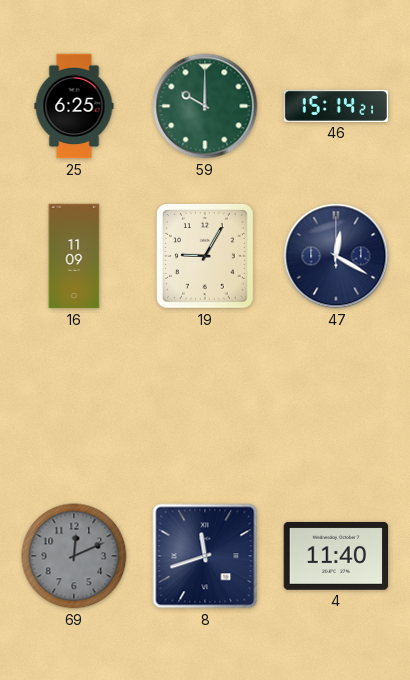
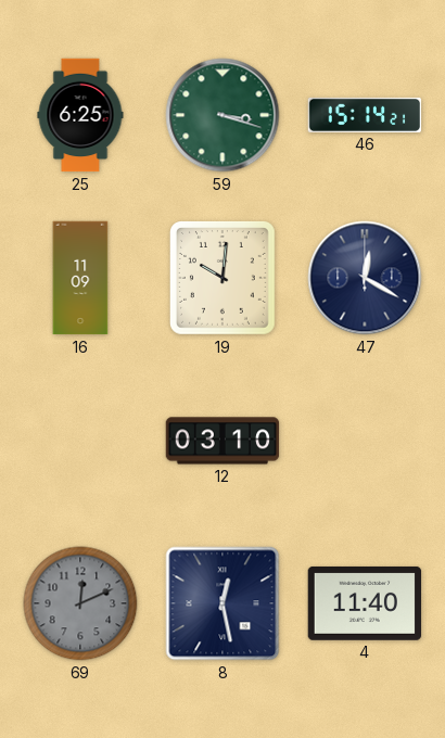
59: 10:00 -> 3:18 (223, 115)
19: 9:05 -> 10:01 (223, 278)
12: none -> 03:10 (223, 441)
8: 11:42 -> 12:28 (223, 603)
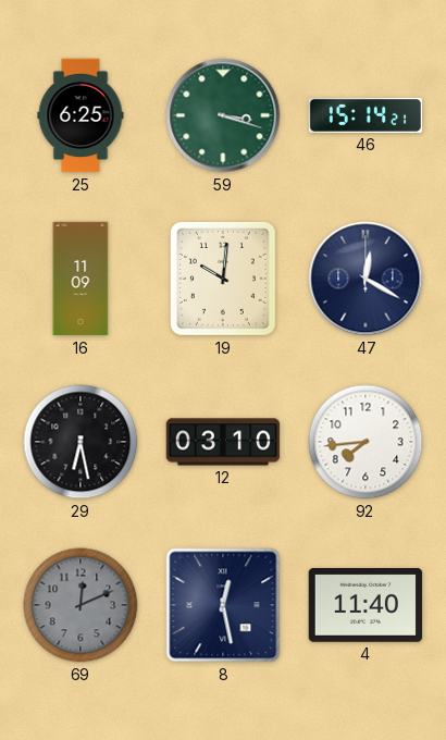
29: none -> 6:28 (80, 442)
92: none -> 7:44 (366, 442)
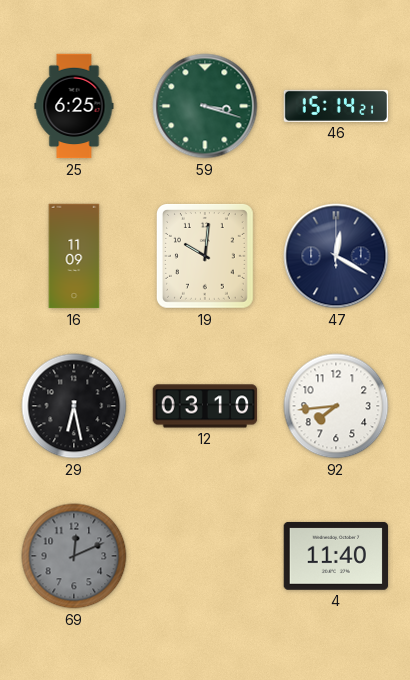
8: 12:28 -> none (223, 605)
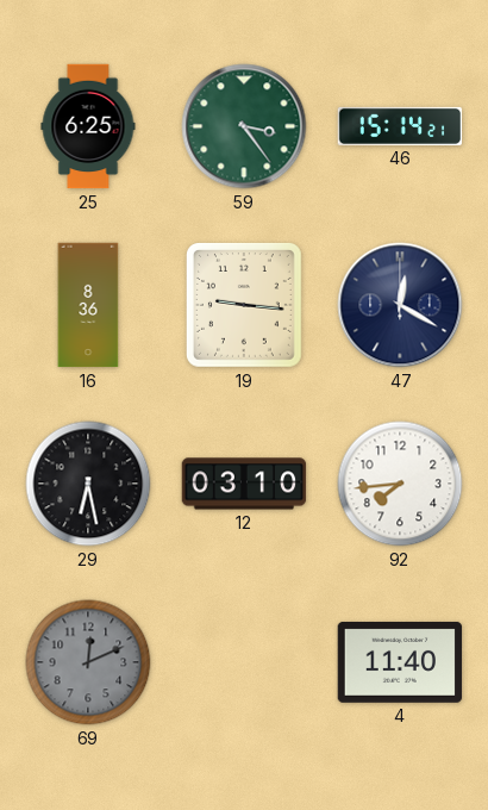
59: 3:18 -> 3:24 (244, 126)
16: 11:09 -> 8:36 (88, 305)
19: 10:01 -> 9:16 (244, 305)
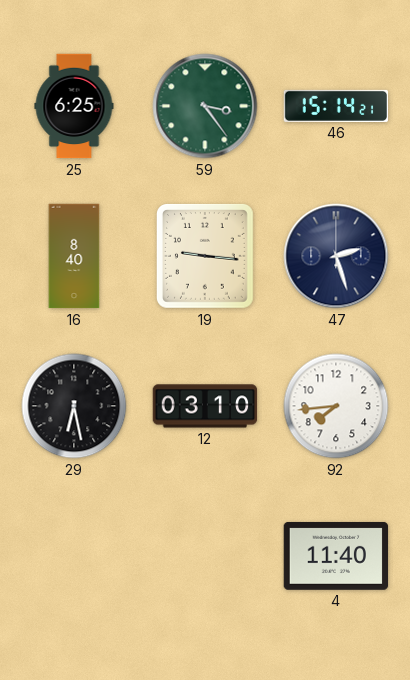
16: 8:36 -> 8:40 (74, 256)
47: 12:20 -> 2:27 (336, 256)
69: 12:11 -> none (88, 662)
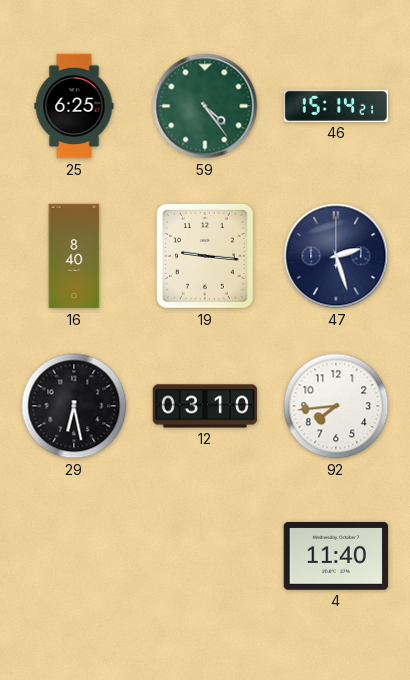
59: 3:24 -> 4:24 (205, 106)
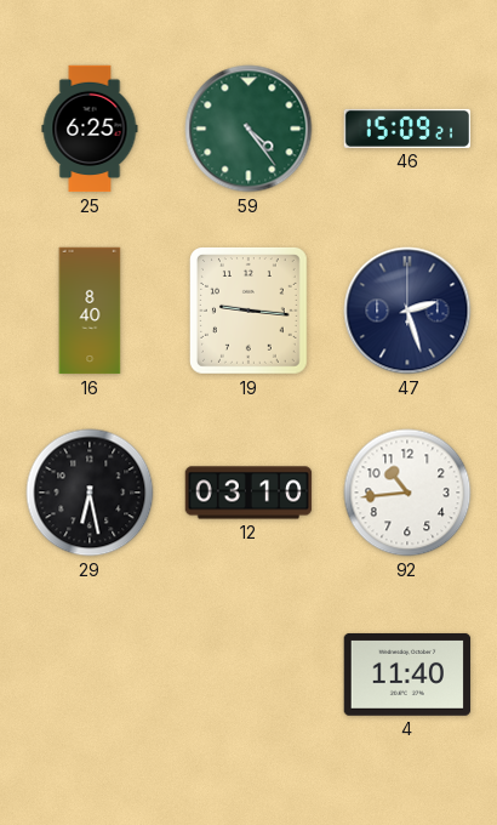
46: 15:14 -> 15:09 (407, 129)
92: 7:44 -> 10:44 (407, 493)
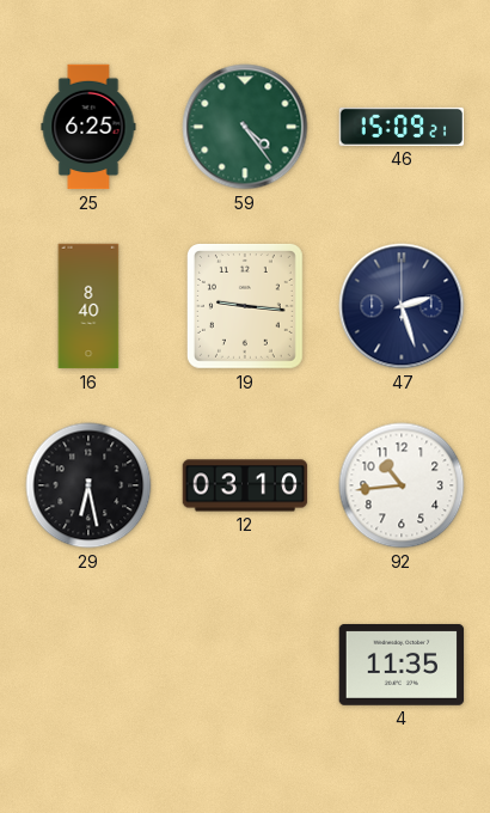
4: 11:40 -> 11:35 (402, 665)
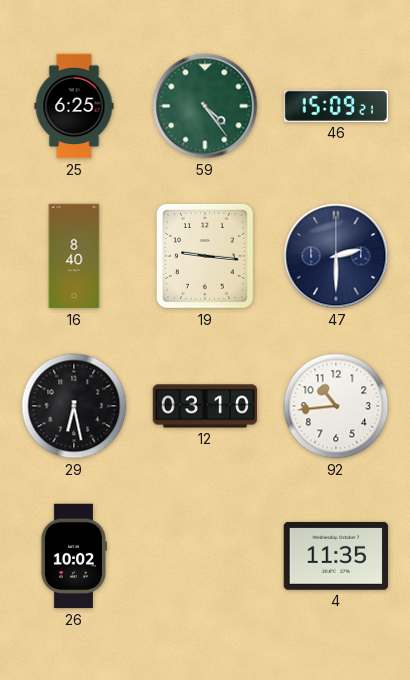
47: 2:27 -> 2:30 (336, 256)
26: none -> 10:02 (73, 556)
